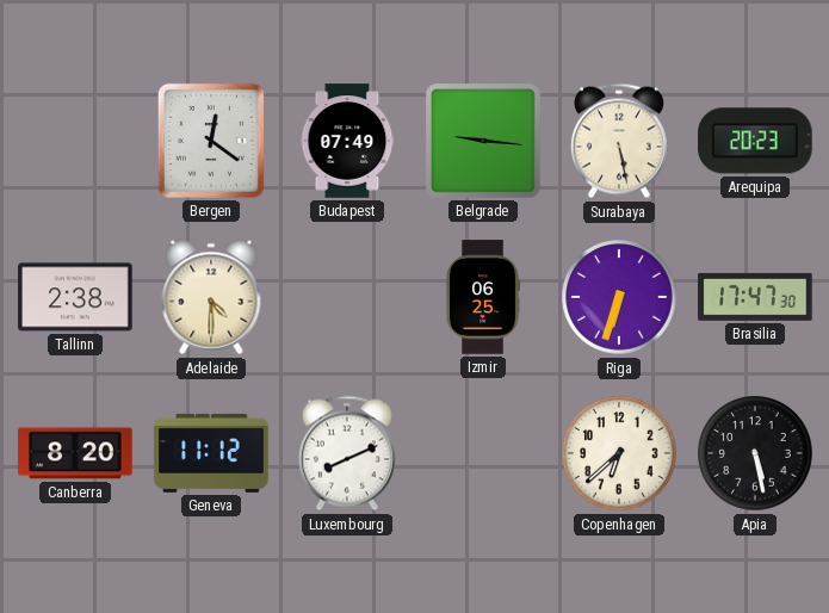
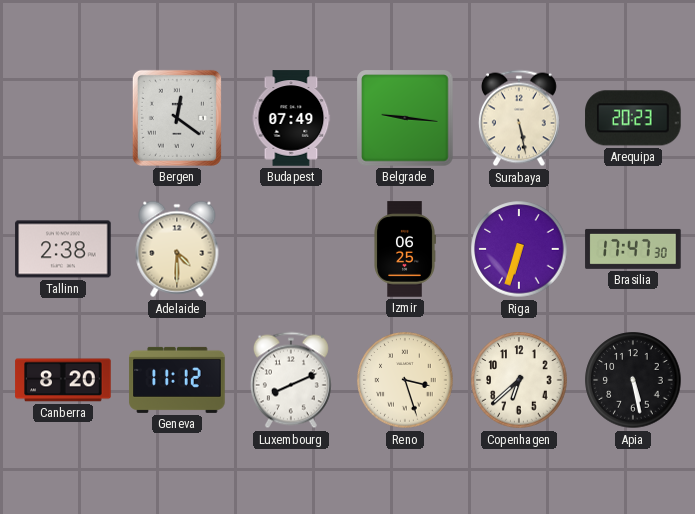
Reno: none -> 3:27 (405, 380)
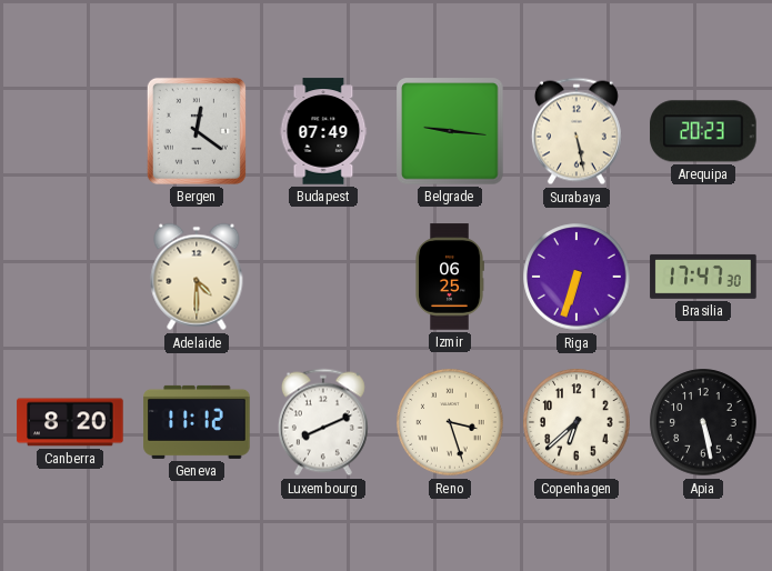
Tallinn: 2:38 -> none (63, 249)
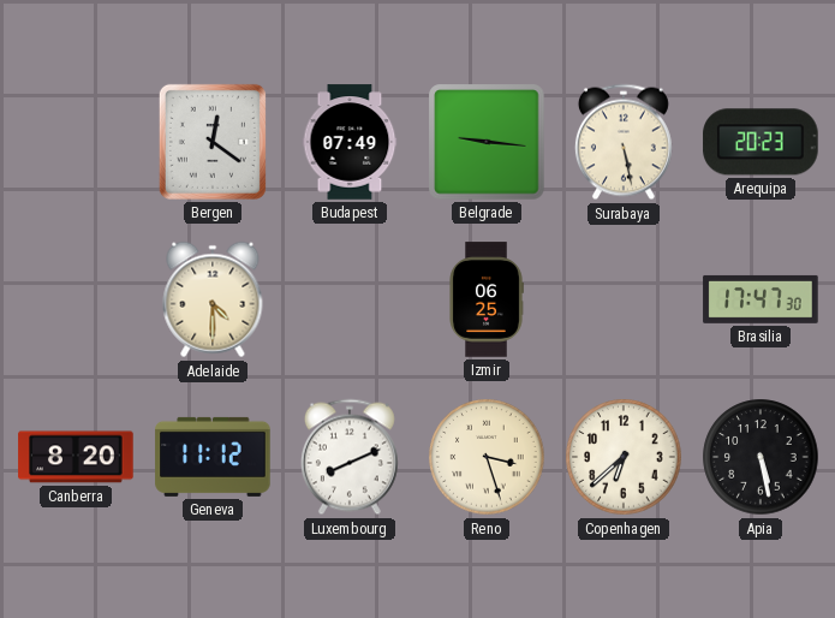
Riga: 6:33 -> none (577, 277)
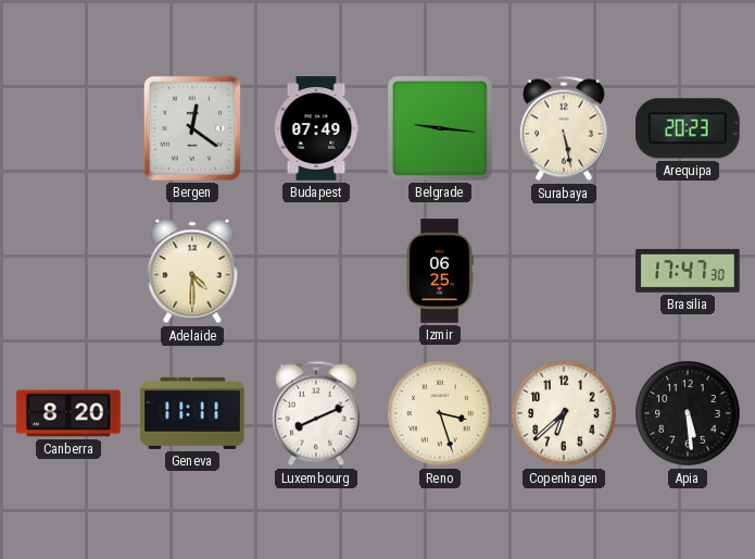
Geneva: 11:12 -> 11:11 (192, 413)
Apia: 5:28 -> 5:29 (688, 413)
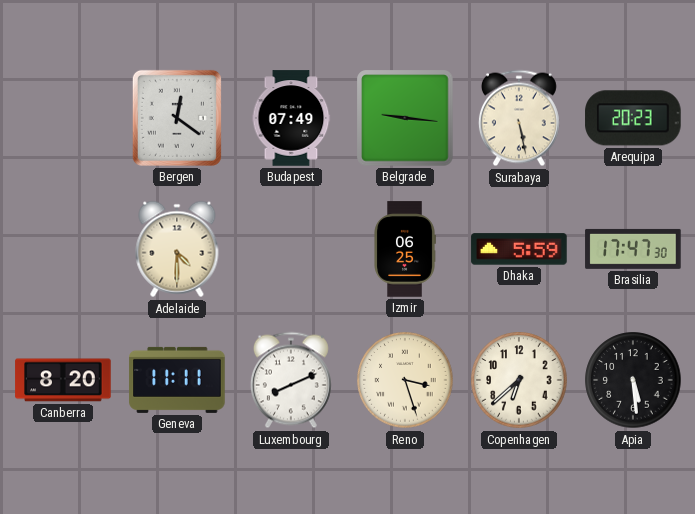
Dhaka: none -> 5:59 (519, 249)
